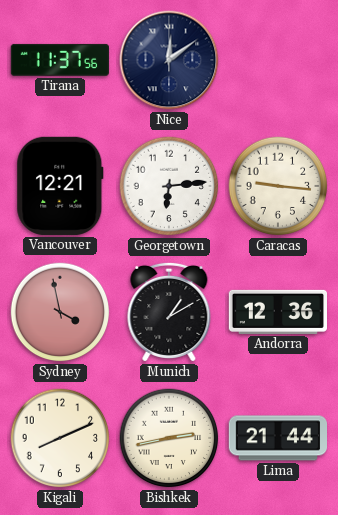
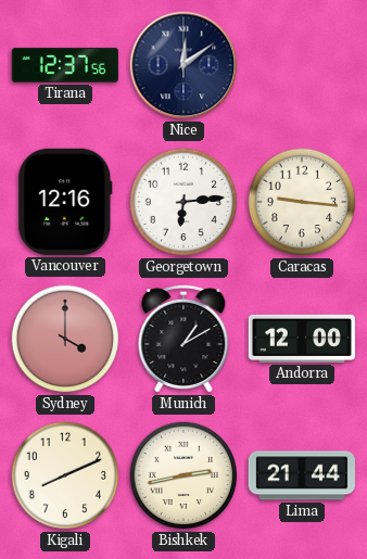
Tirana: 11:37 -> 12:37 (64, 65)
Vancouver: 12:21 -> 12:16 (65, 202)
Sydney: 3:58 -> 4:00 (65, 339)
Andorra: 12:36 -> 12:00 (301, 339)
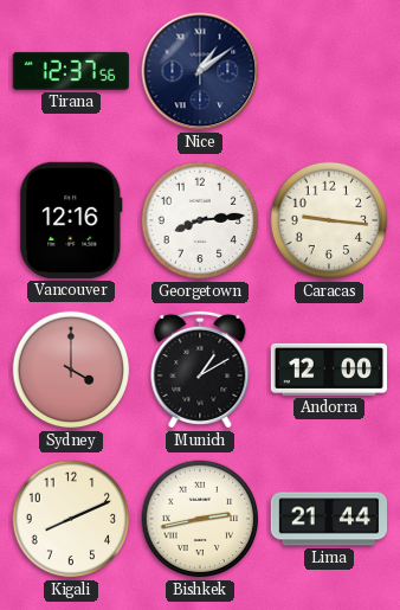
Nice: 12:09 -> 1:09 (200, 71)
Georgetown: 6:14 -> 8:14 (200, 220)
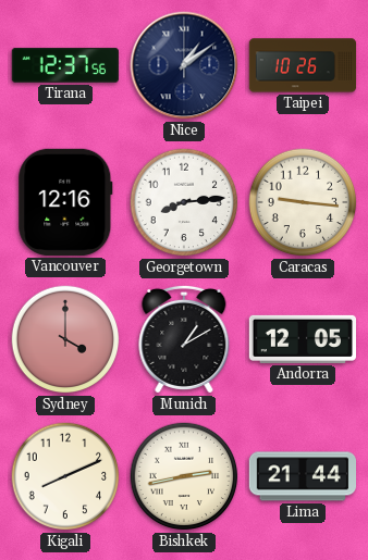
Taipei: none -> 10:26 (303, 65)
Andorra: 12:00 -> 12:05 (302, 339)
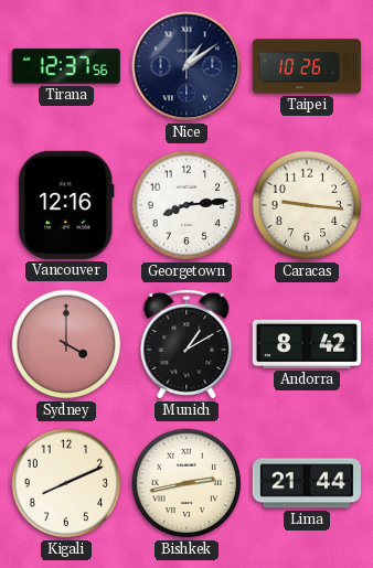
Andorra: 12:05 -> 8:42 (306, 344)
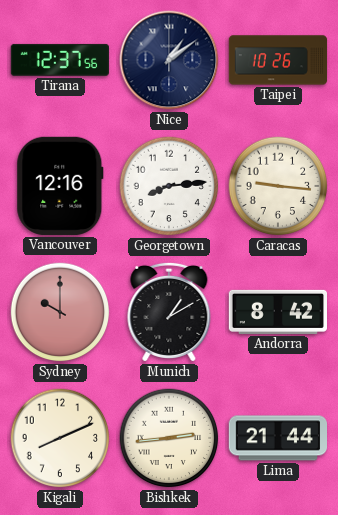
Sydney: 4:00 -> 10:00 (60, 312)
Bishkek: 2:43 -> 2:44 (169, 438)
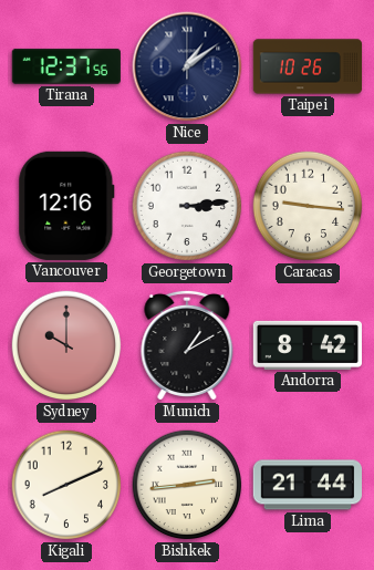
Georgetown: 8:14 -> 3:14 (187, 206)
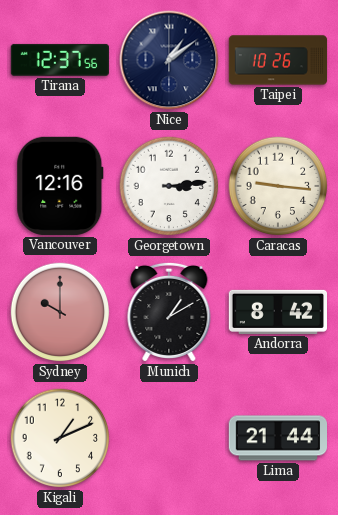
Kigali: 8:11 -> 1:11 (60, 438)
Bishkek: 2:44 -> none (187, 485)
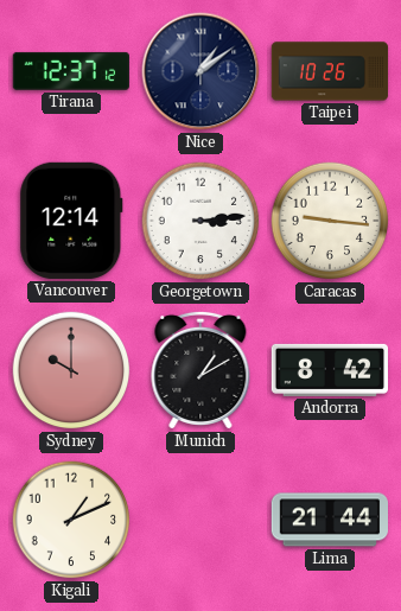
Tirana: 12:37:56 -> 12:37:12 (70, 71)
Vancouver: 12:16 -> 12:14 (71, 221)
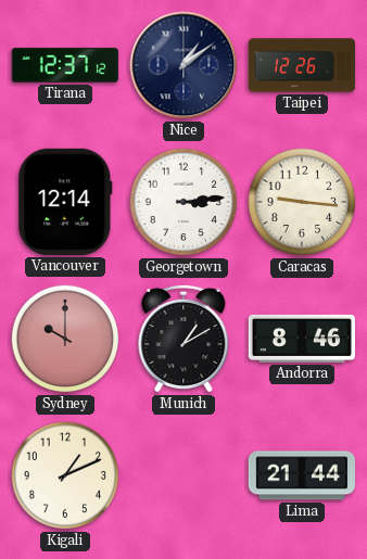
Taipei: 10:26 -> 12:26 (302, 65)
Andorra: 8:42 -> 8:46 (301, 339)
